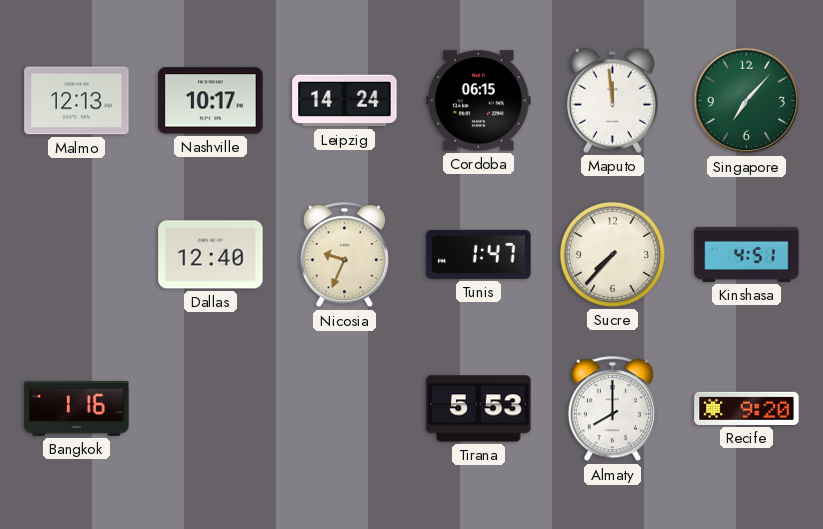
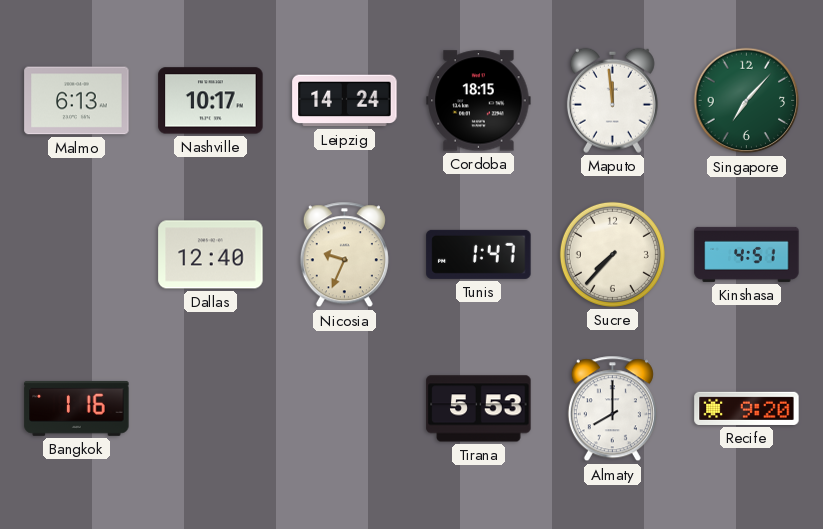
Malmo: 12:13 -> 6:13 (77, 101)
Cordoba: 06:15 -> 18:15 (479, 101)
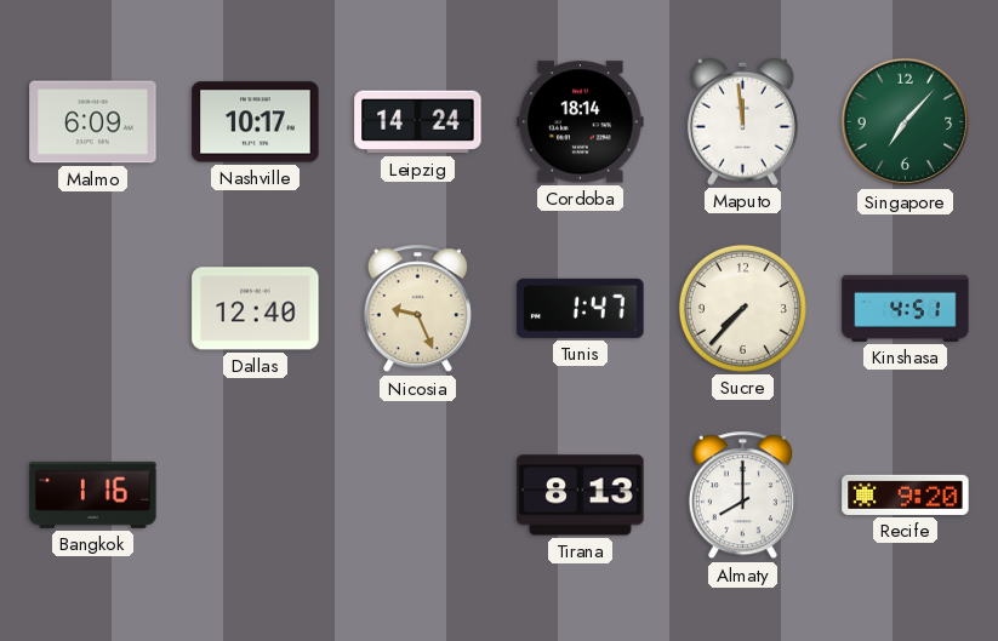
Malmo: 6:13 -> 6:09 (93, 122)
Cordoba: 18:15 -> 18:14 (581, 122)
Nicosia: 9:34 -> 9:26 (417, 309)
Tirana: 5:53 -> 8:13 (581, 496)
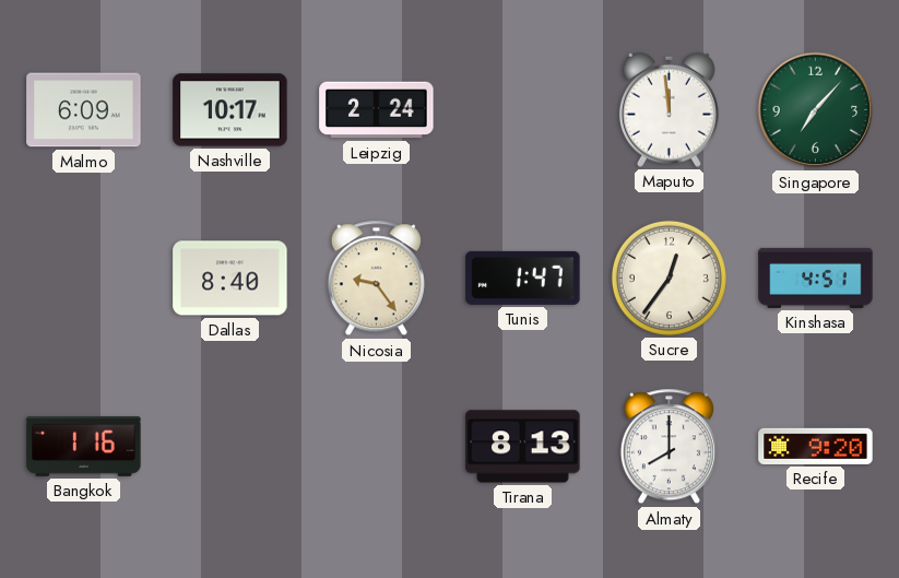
Leipzig: 14:24 -> 2:24 (377, 110)
Cordoba: 18:14 -> none (581, 122)
Dallas: 12:40 -> 8:40 (230, 279)
Nicosia: 9:26 -> 9:24 (376, 279)
Sucre: 7:37 -> 12:36 (669, 278)
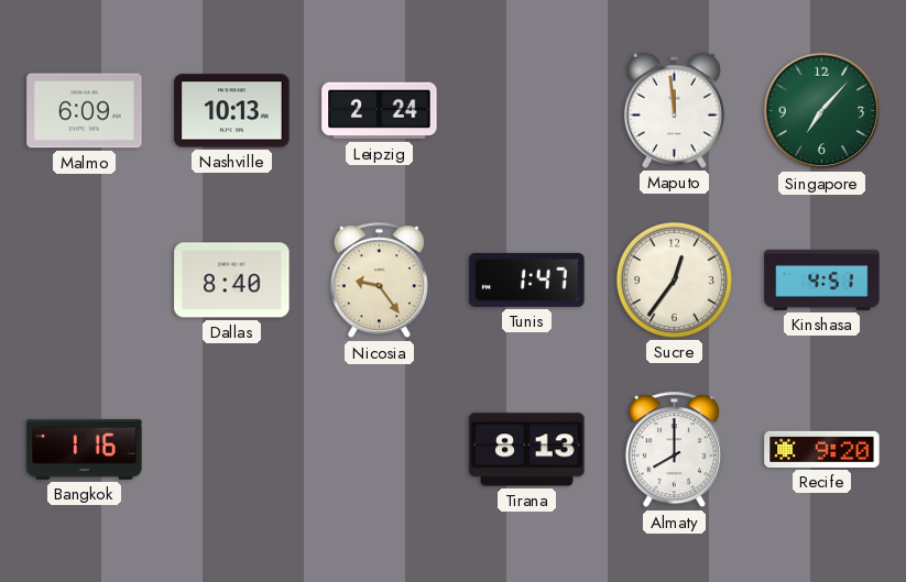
Nashville: 10:17 -> 10:13 (232, 111)
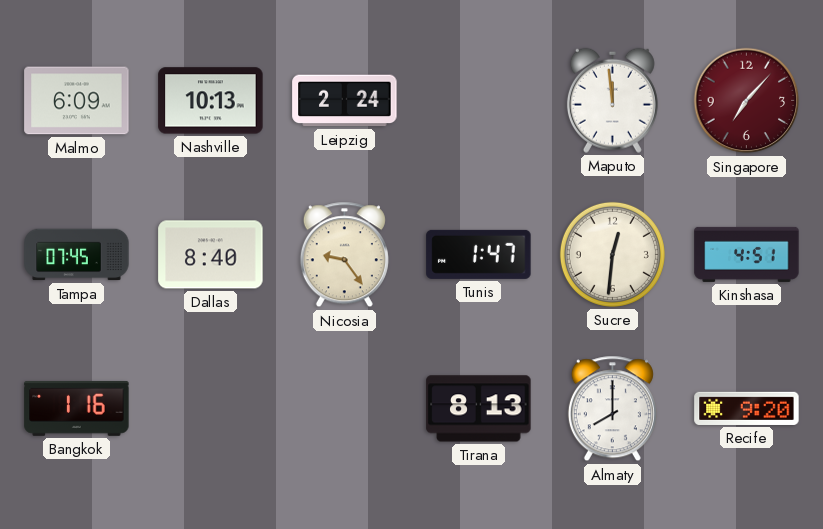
Singapore dial: green -> burgundy (747, 101)
Tampa: none -> 07:45 (77, 255)
Sucre: 12:36 -> 12:31 (612, 254)
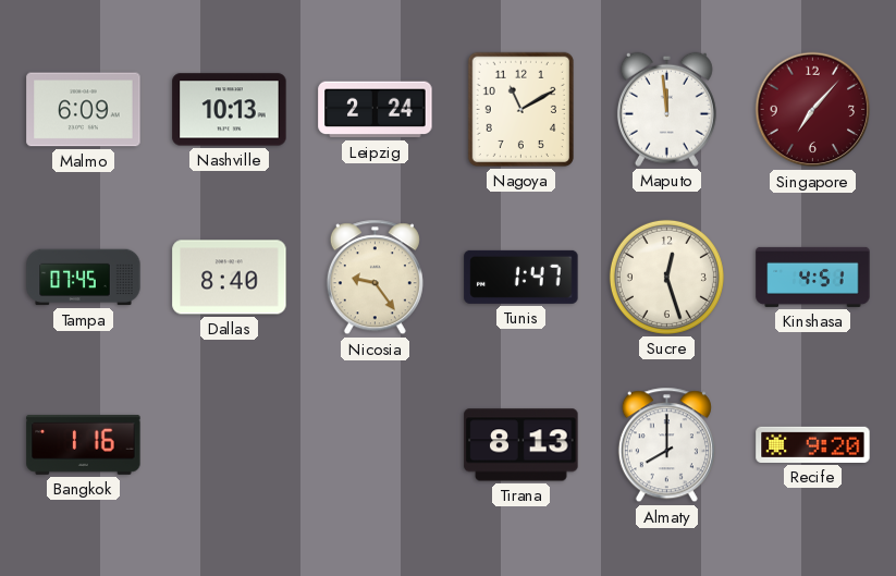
Nagoya: none -> 11:10 (520, 109)
Sucre: 12:31 -> 12:27 (666, 277)
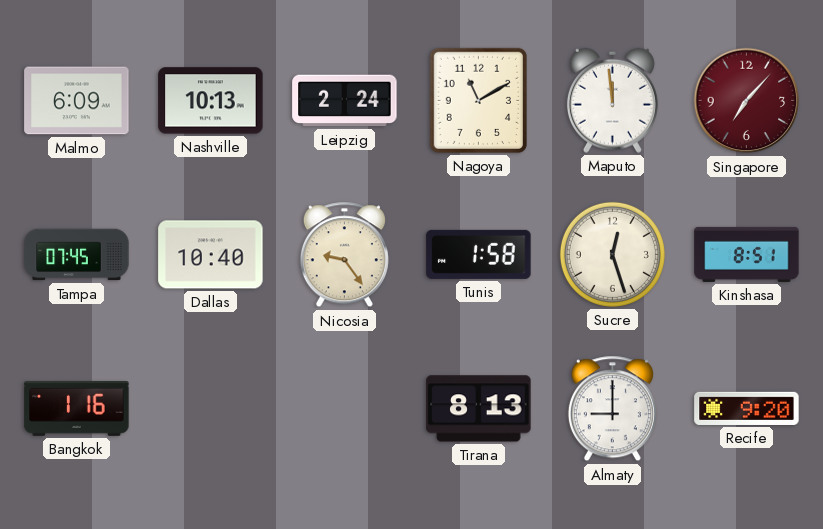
Dallas: 8:40 -> 10:40 (211, 255)
Tunis: 1:47 -> 1:58 (479, 254)
Kinshasa: 4:51 -> 8:51 (747, 254)
Almaty: 8:00 -> 9:00 (612, 409)
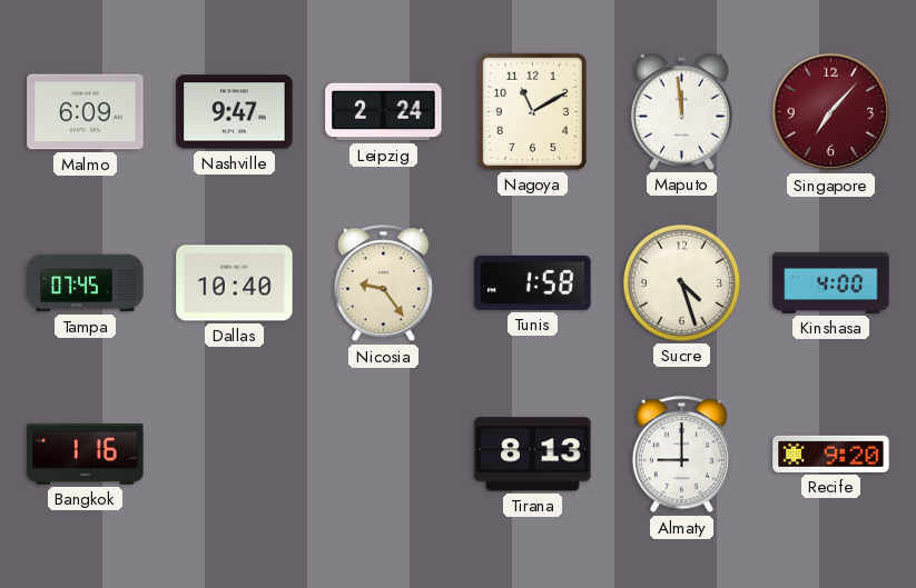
Nashville: 10:13 -> 9:47 (235, 112)
Sucre: 12:27 -> 4:27 (681, 282)
Kinshasa: 8:51 -> 4:00 (831, 282)
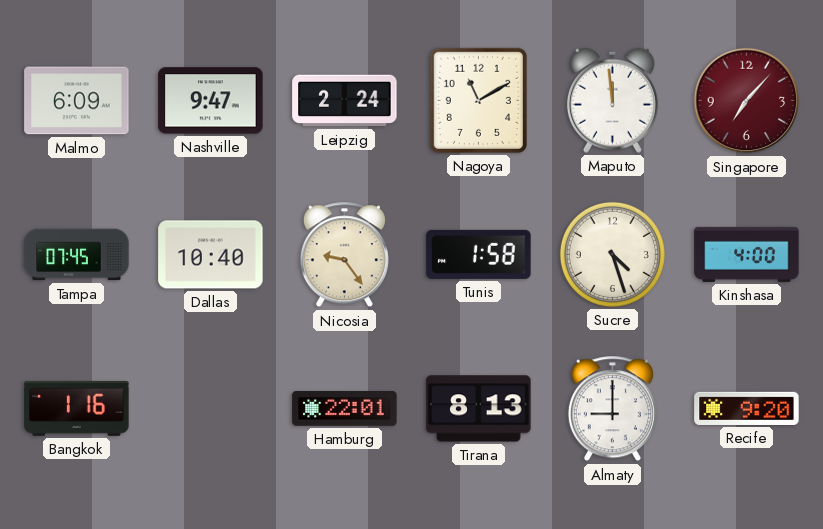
Hamburg: none -> 22:01 (345, 409)
